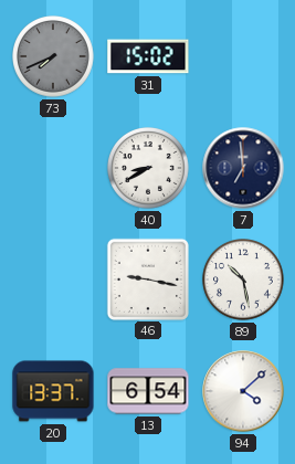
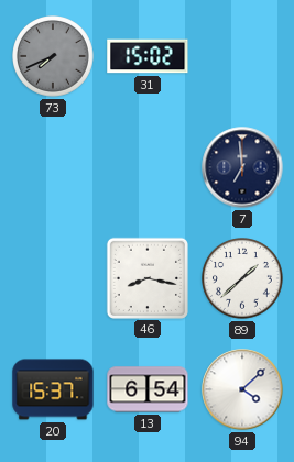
40: 8:40 -> none (149, 169)
46: 9:17 -> 8:17 (146, 277)
89: 10:28 -> 1:38 (243, 279)
20: 13:37 -> 15:37 (53, 389)
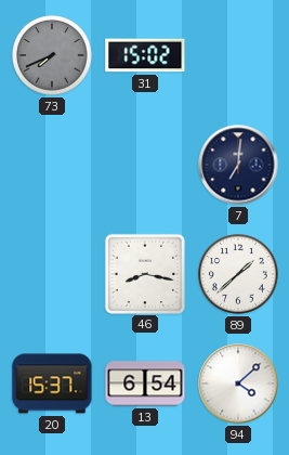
7: 6:59 -> 7:01 (238, 165)
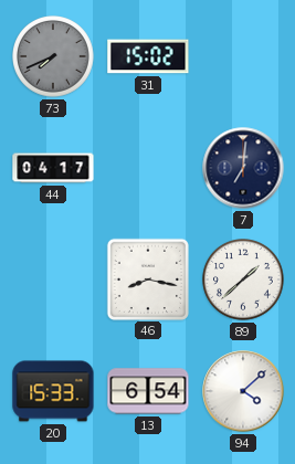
44: none -> 04:17 (53, 168)
20: 15:37 -> 15:33 (53, 391)
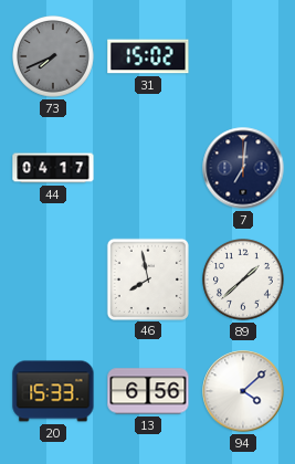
46: 8:17 -> 7:58 (147, 278)
13: 6:54 -> 6:56 (148, 391)
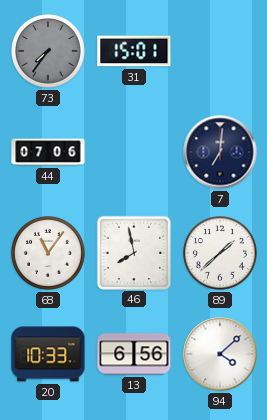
73: 7:41 -> 7:36 (49, 52)
31: 15:02 -> 15:01 (134, 51)
44: 04:17 -> 07:06 (48, 152)
68: none -> 11:06 (49, 254)
20: 15:33 -> 10:33 (48, 354)
